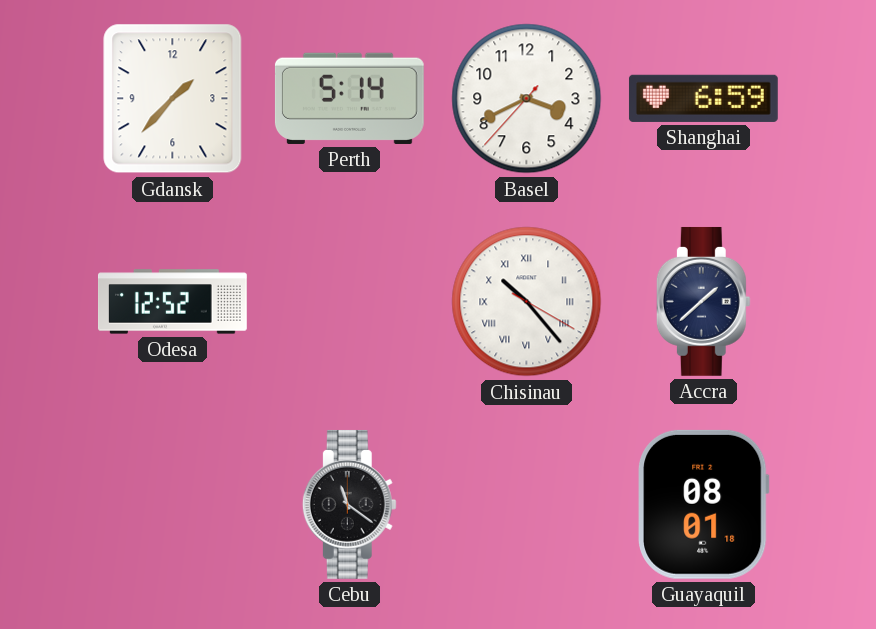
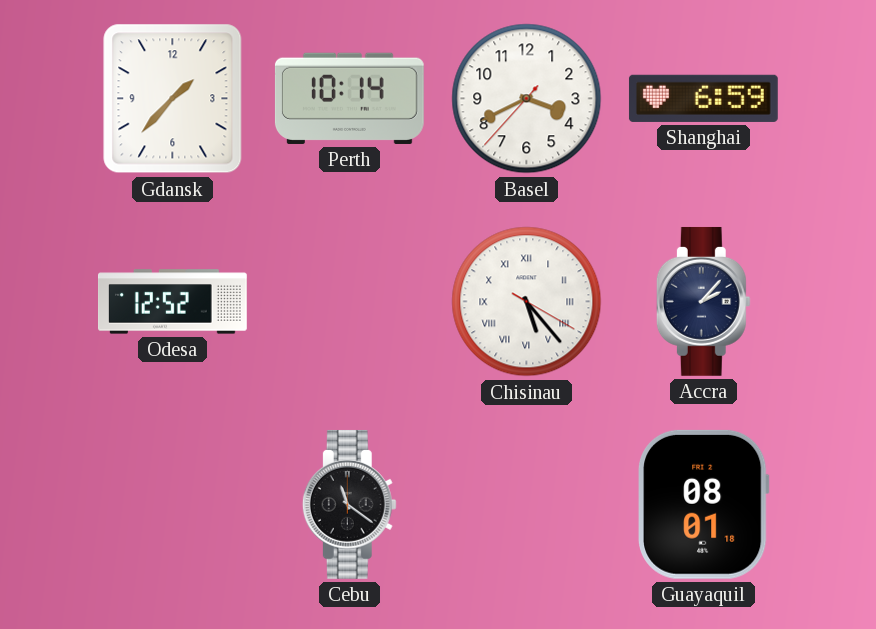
Perth: 5:14 -> 10:14 (349, 98)
Chisinau: 10:23 -> 5:23 (527, 302)
Accra: 1:38 -> 2:07 (703, 301)
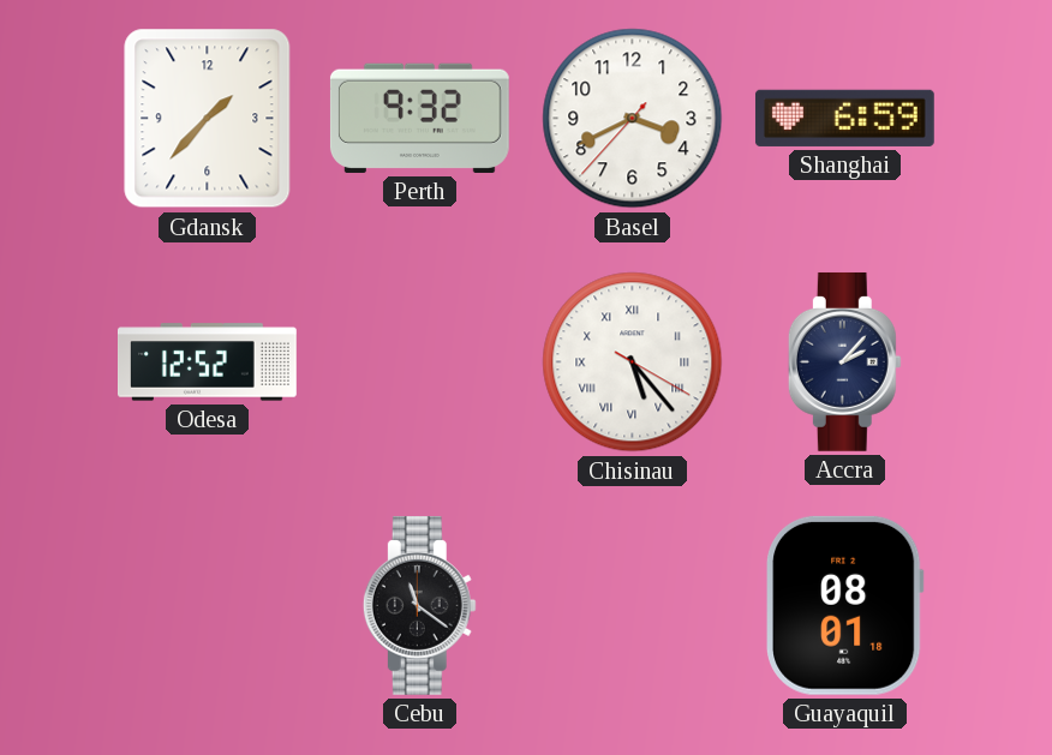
Perth: 10:14 -> 9:32 (419, 118)
